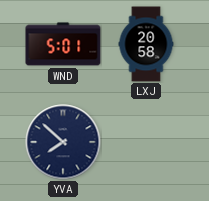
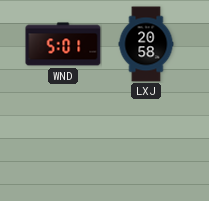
YVA: 7:52 -> none (63, 142)
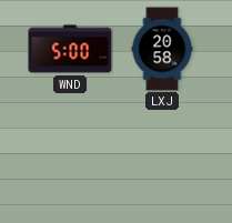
WND: 5:01 -> 5:00 (70, 49)
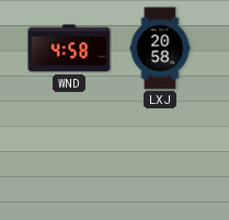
WND: 5:00 -> 4:58 (69, 48)
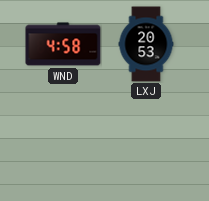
LXJ: 20:58 -> 20:53 (146, 44)
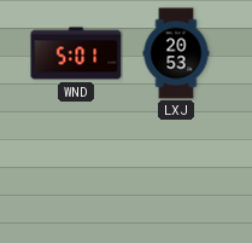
WND: 4:58 -> 5:01 (76, 53)
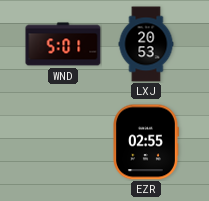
EZR: none -> 02:55 (146, 142)
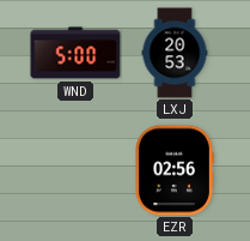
WND: 5:01 -> 5:00 (75, 53)
EZR: 02:55 -> 02:56 (175, 170)
